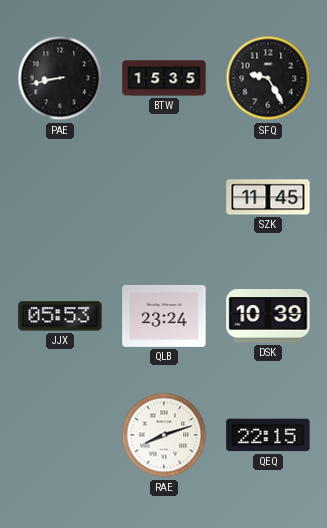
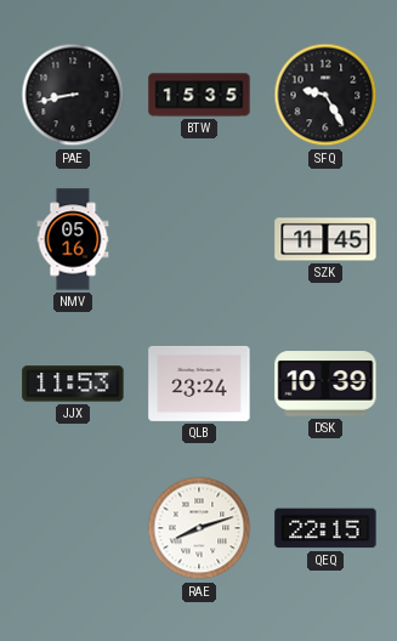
NMV: none -> 05:16 (73, 239)
JJX: 05:53 -> 11:53 (73, 384)
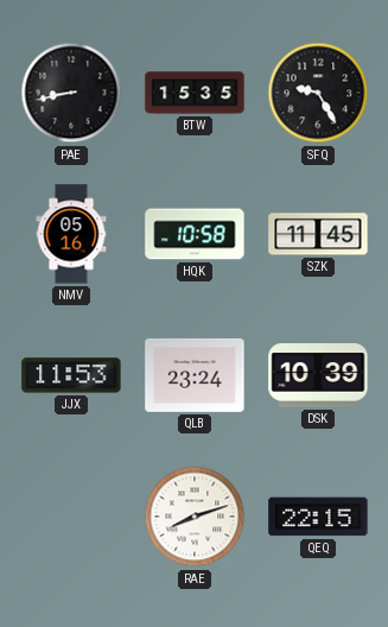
HQK: none -> 10:58 (195, 234)
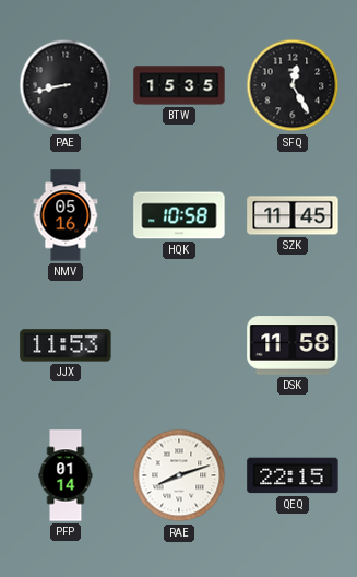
SFQ: 9:25 -> 12:25 (293, 85)
QLB: 23:24 -> none (195, 375)
DSK: 10:39 -> 11:58 (293, 345)
PFP: none -> 01:14 (66, 475)
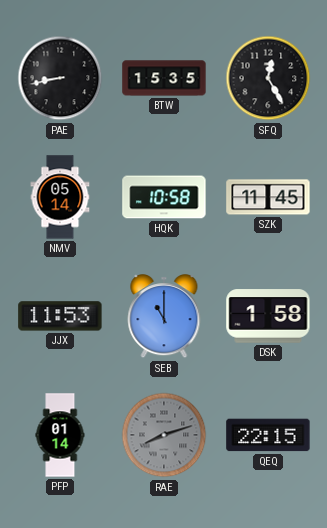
NMV: 05:16 -> 05:14 (60, 197)
SEB: none -> 11:00 (164, 317)
DSK: 11:58 -> 1:58 (268, 316)
RAE dial: white -> grey (164, 435)
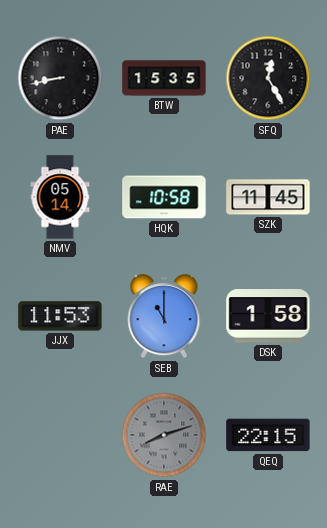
PFP: 01:14 -> none (60, 435)
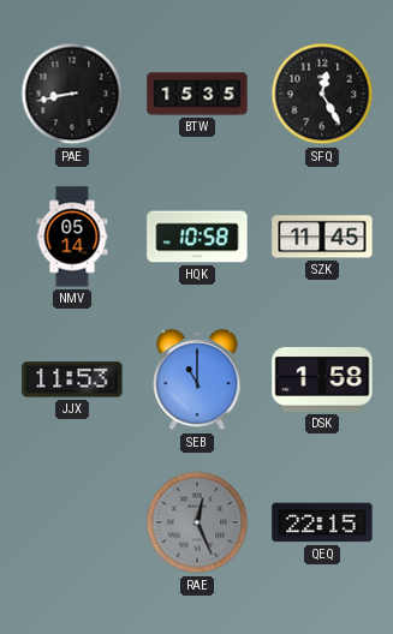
RAE: 8:12 -> 12:26 (197, 522)
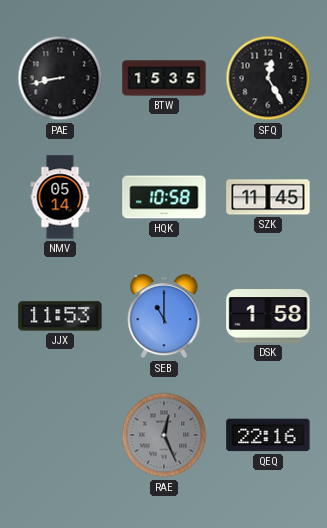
QEQ: 22:15 -> 22:16 (268, 435)
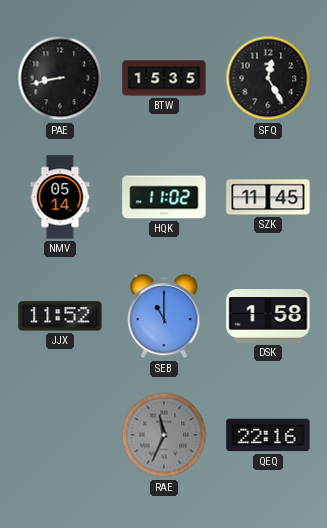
HQK: 10:58 -> 11:02 (164, 197)
JJX: 11:53 -> 11:52 (60, 316)
RAE: 12:26 -> 11:34 (164, 435)
